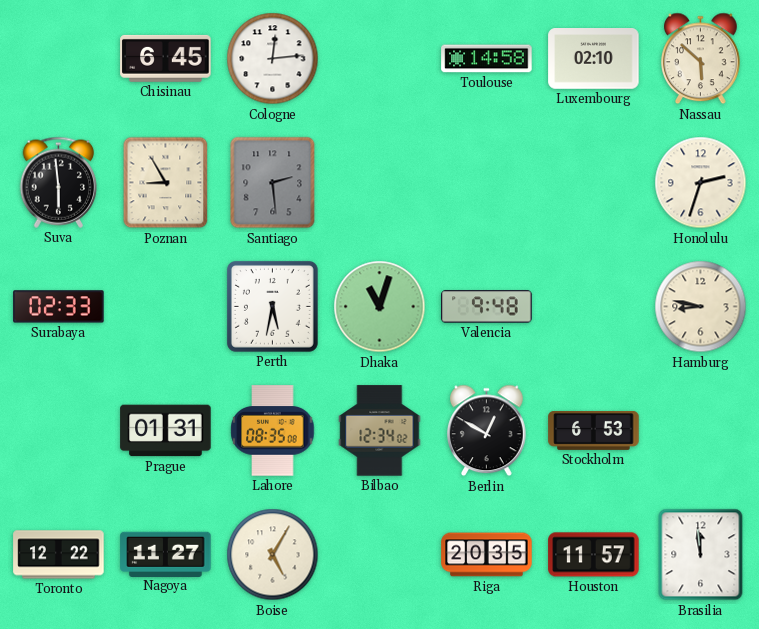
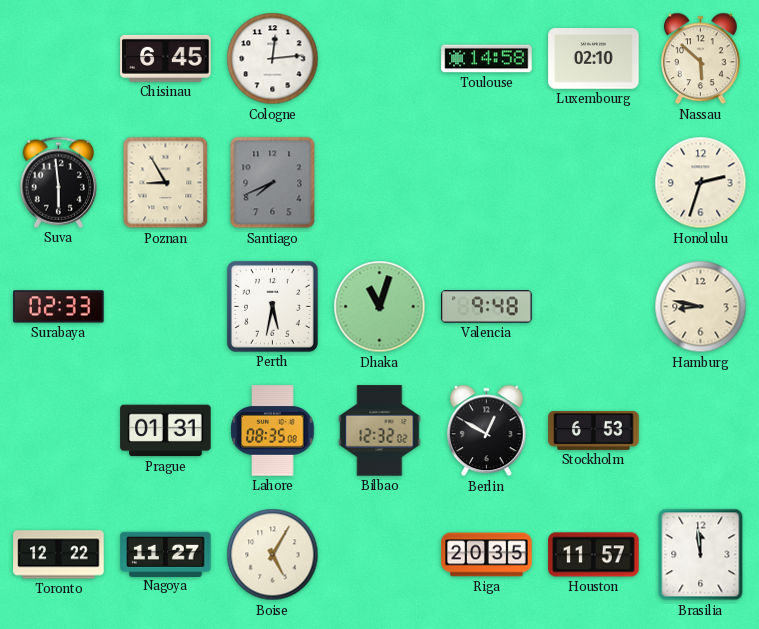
Santiago: 2:29 -> 7:41 (273, 183)
Bilbao: 12:34 -> 12:32 (380, 431)
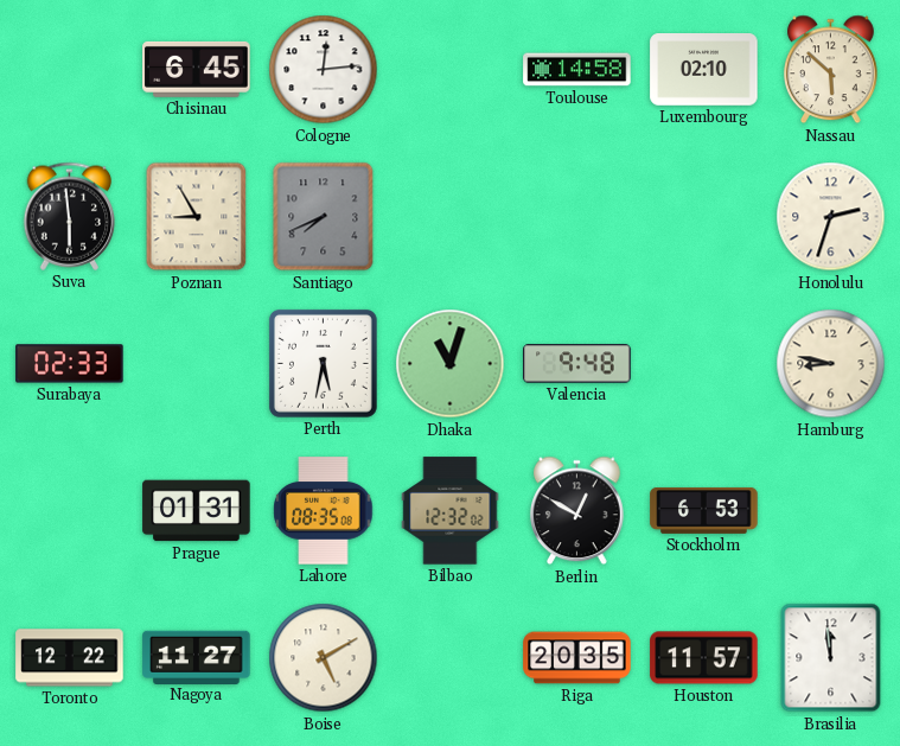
Boise: 5:05 -> 5:10 (324, 658)
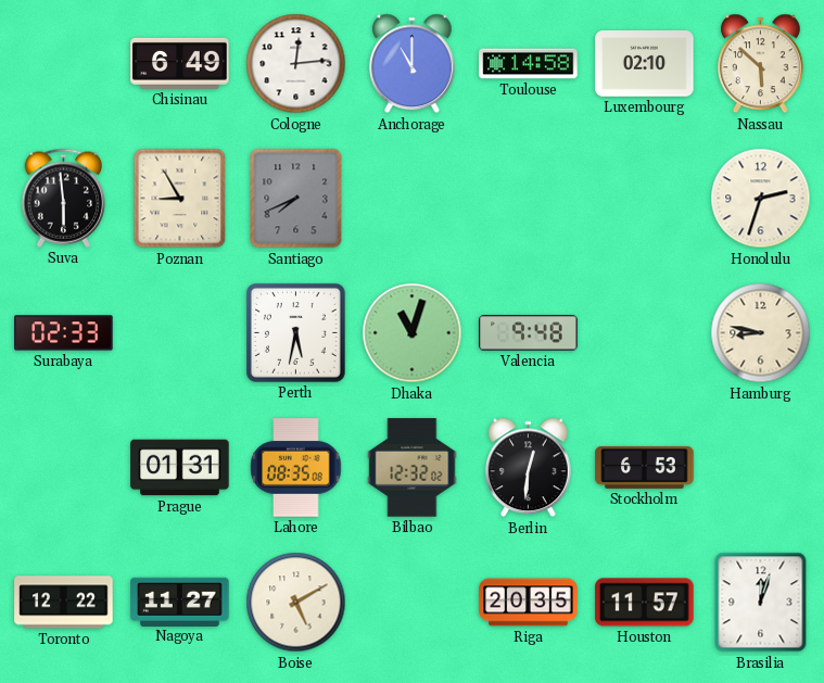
Chisinau: 6:45 -> 6:49 (180, 63)
Anchorage: none -> 11:00 (413, 64)
Berlin: 12:50 -> 12:31 (529, 468)
Brasilia: 11:59 -> 12:03 (761, 603)
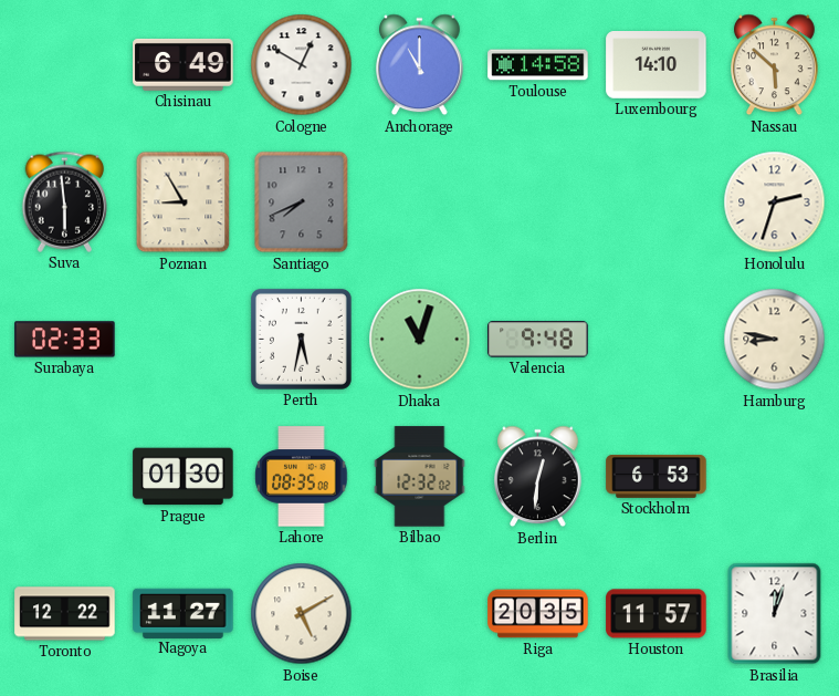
Cologne: 12:14 -> 12:50 (302, 65)
Luxembourg: 02:10 -> 14:10 (657, 65)
Prague: 01:31 -> 01:30 (183, 477)
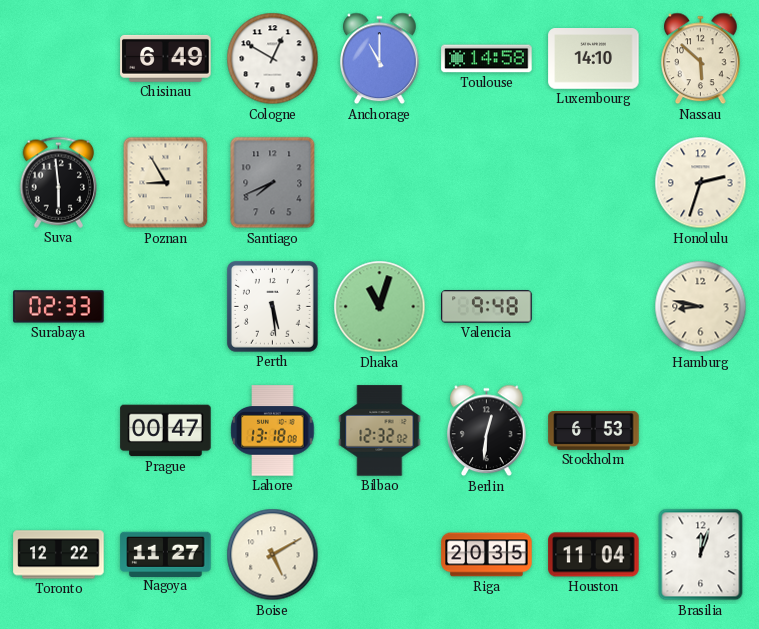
Perth: 5:32 -> 5:29 (272, 306)
Prague: 01:30 -> 00:47 (166, 431)
Lahore: 08:35 -> 13:18 (273, 431)
Houston: 11:57 -> 11:04 (594, 555)
